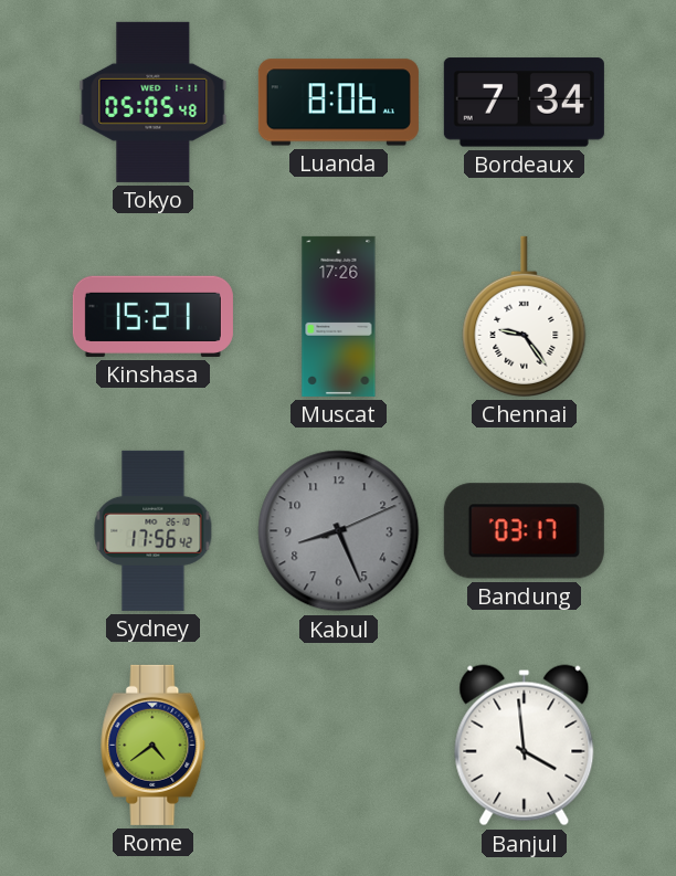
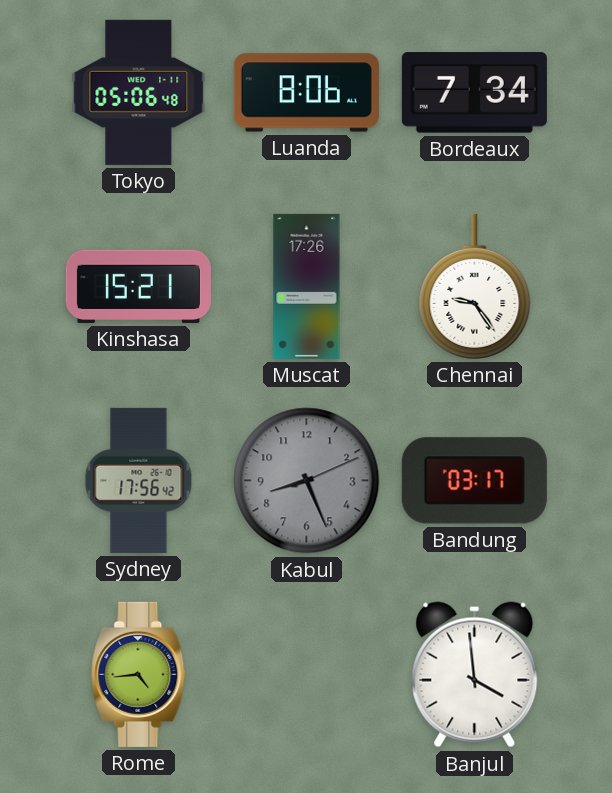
Tokyo: 05:05 -> 05:06 (139, 92)
Rome: 4:39 -> 4:44 (139, 674)
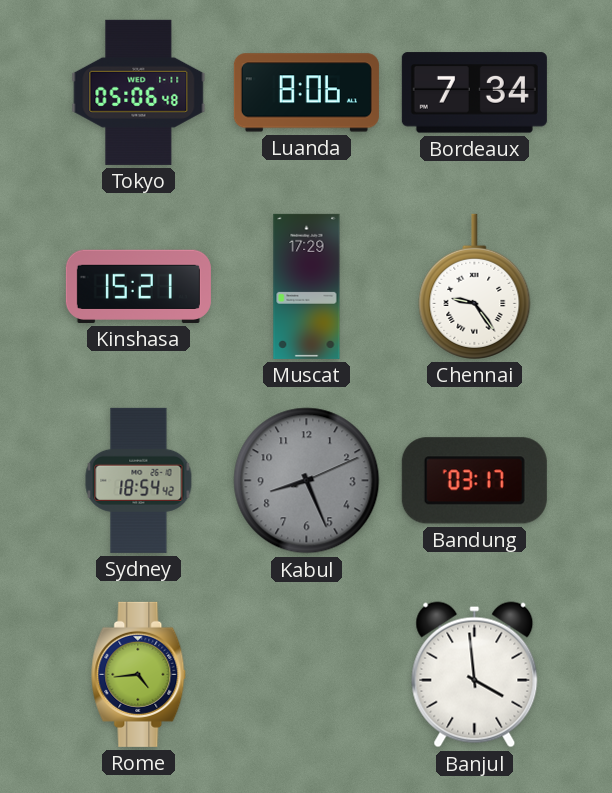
Muscat: 17:26 -> 17:29 (307, 286)
Sydney: 17:56 -> 18:54 (139, 480)
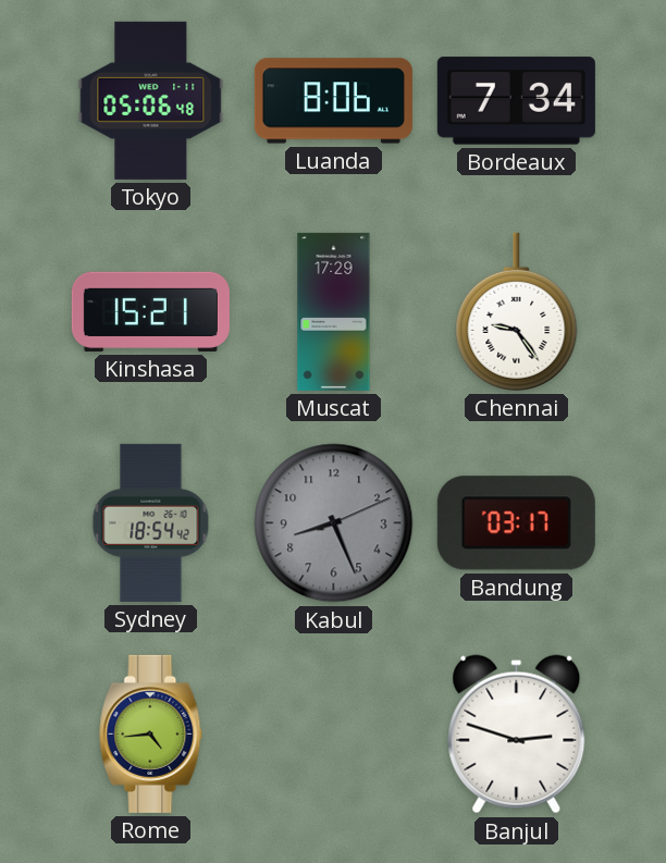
Banjul: 3:59 -> 2:48 (517, 735)
